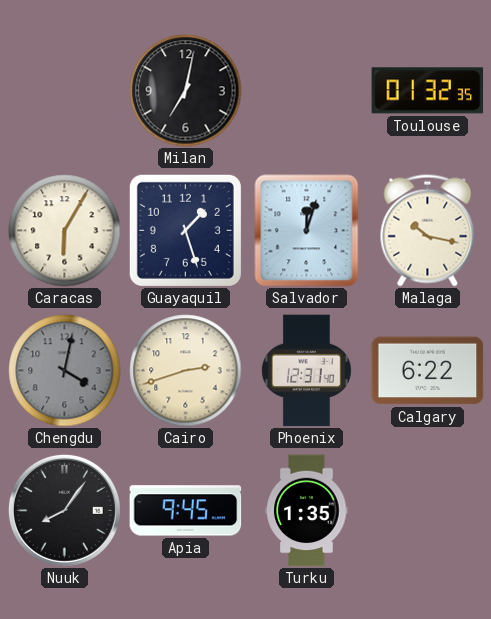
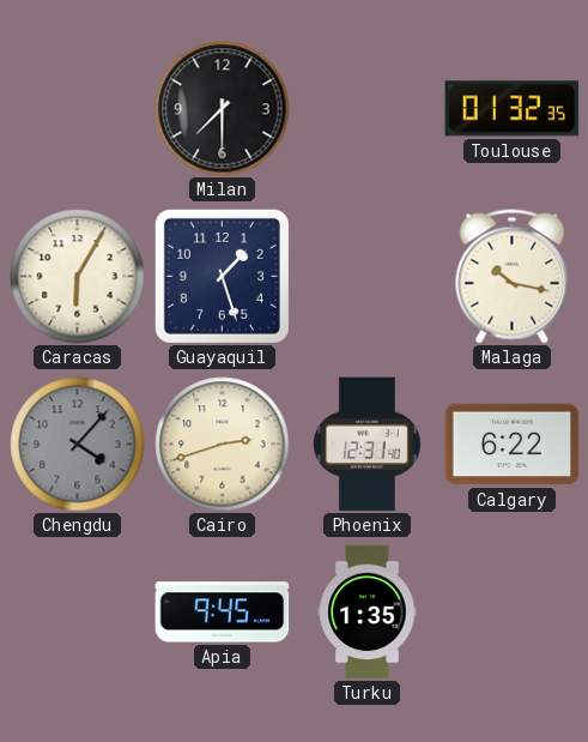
Milan: 7:02 -> 7:30 (223, 109)
Salvador: 12:03 -> none (307, 231)
Chengdu: 4:02 -> 4:07 (78, 445)
Nuuk: 8:06 -> none (64, 510)
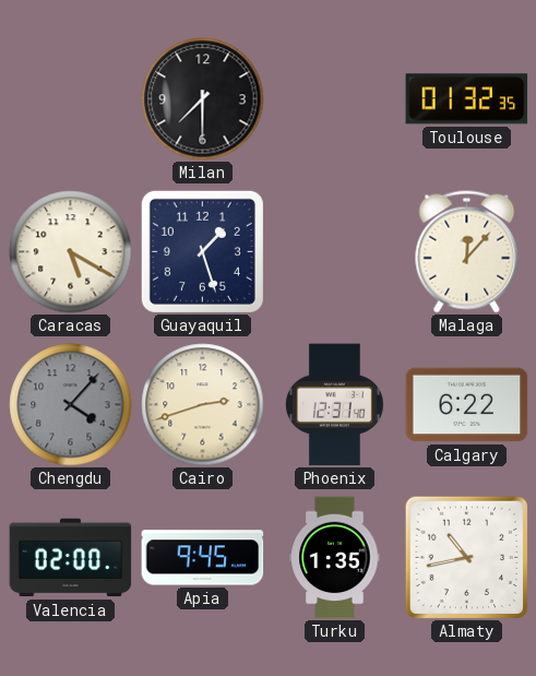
Caracas: 6:05 -> 5:20 (71, 252)
Malaga: 10:17 -> 12:07 (467, 252)
Valencia: none -> 02:00 (71, 558)
Almaty: none -> 10:43 (466, 557)
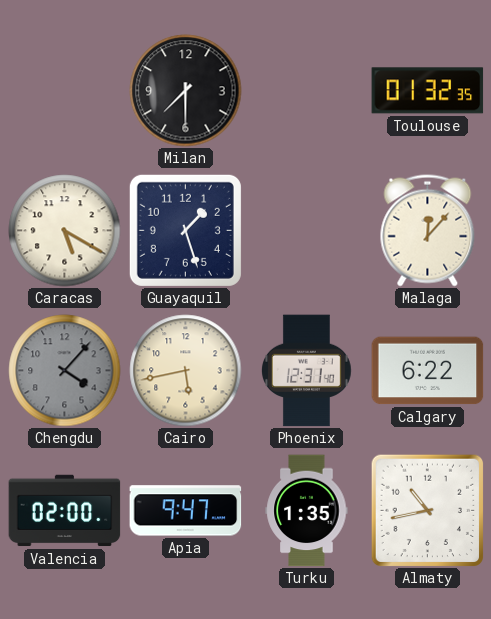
Cairo: 2:42 -> 5:43 (186, 371)
Apia: 9:45 -> 9:47 (186, 511)
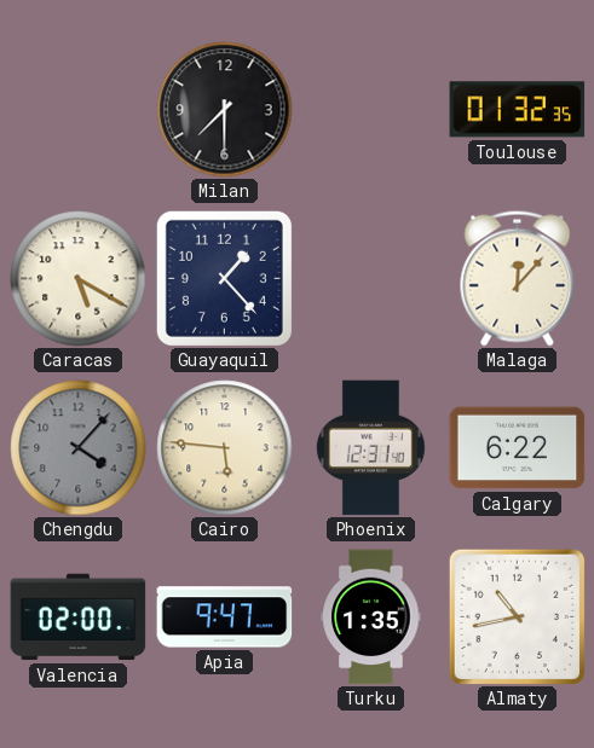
Guayaquil: 1:27 -> 1:23 (224, 278)
Cairo: 5:43 -> 5:46 (225, 448)
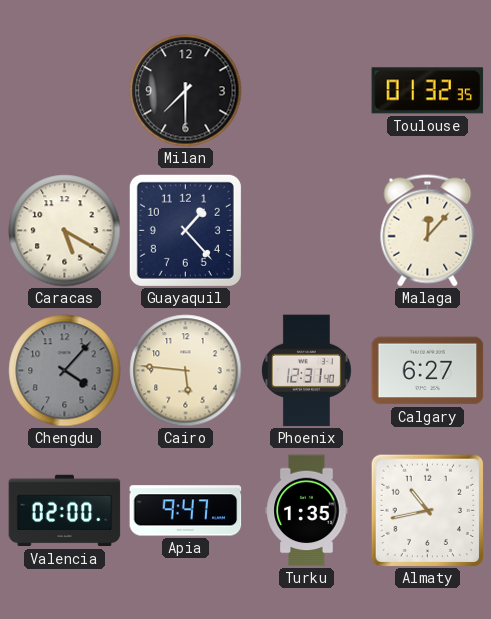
Calgary: 6:22 -> 6:27 (428, 371)
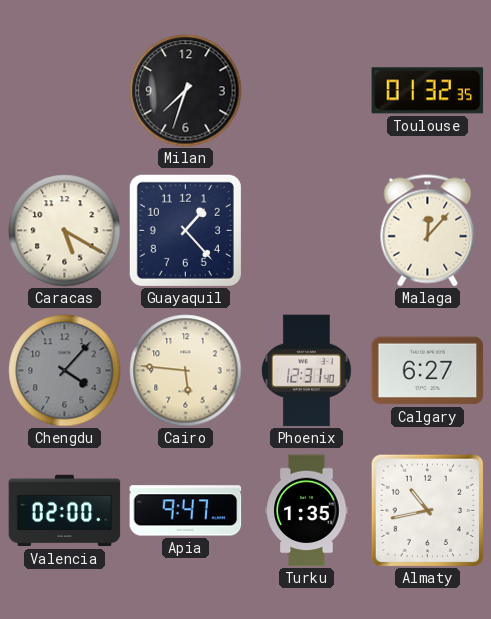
Milan: 7:30 -> 7:33 (186, 91)
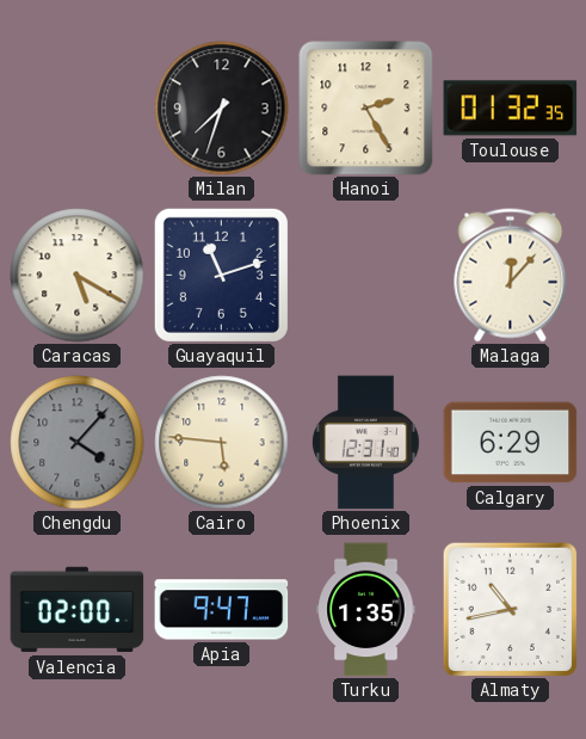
Hanoi: none -> 2:25 (366, 109)
Guayaquil: 1:23 -> 11:12 (221, 275)
Calgary: 6:27 -> 6:29 (511, 443)
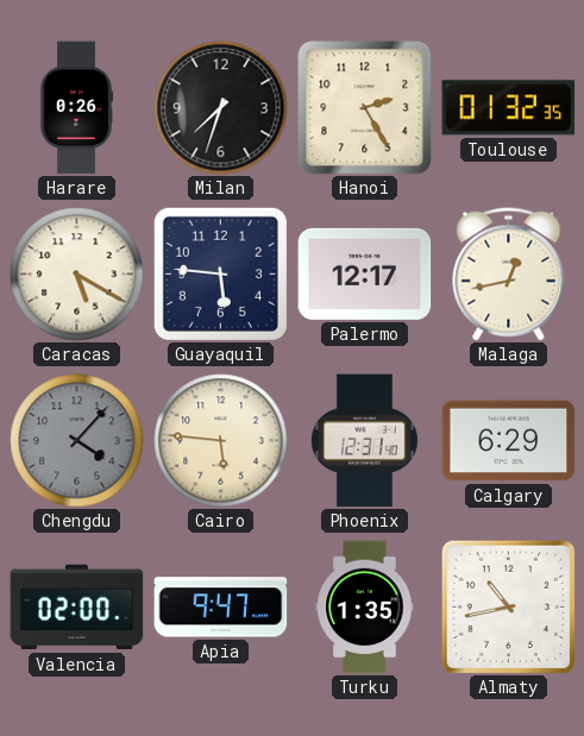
Harare: none -> 0:26 (75, 108)
Guayaquil: 11:12 -> 5:46 (220, 273)
Palermo: none -> 12:17 (365, 273)
Malaga: 12:07 -> 12:43 (509, 275)
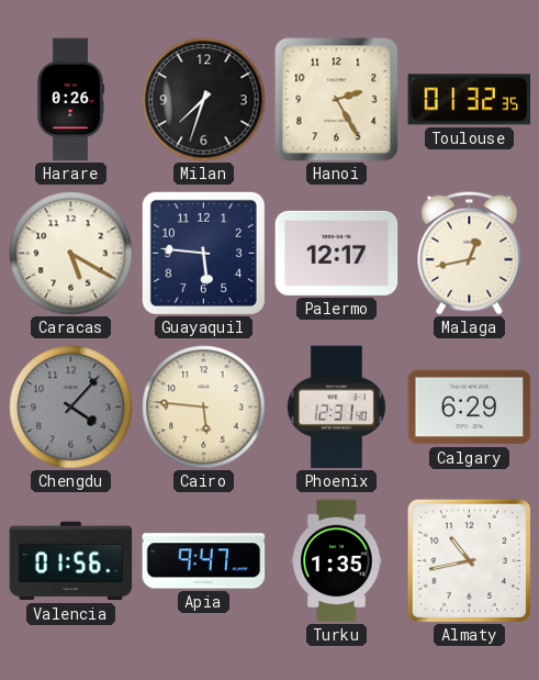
Valencia: 02:00 -> 01:56 (71, 561)
